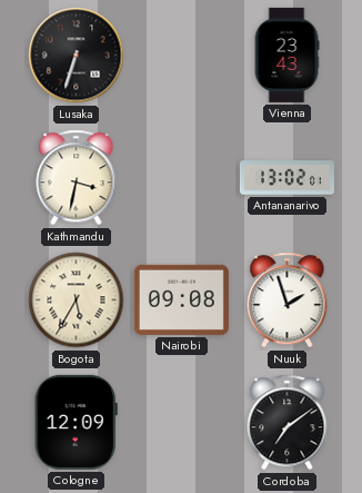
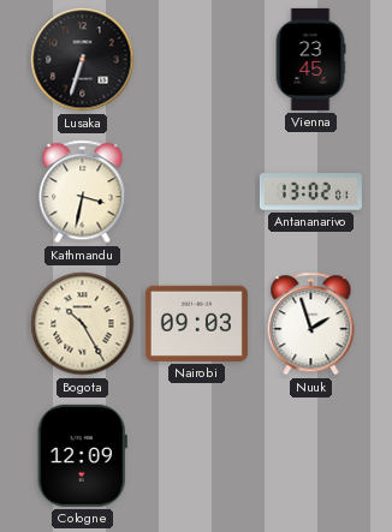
Vienna: 23:43 -> 23:45 (310, 59)
Bogota: 5:35 -> 10:25 (83, 324)
Nairobi: 09:08 -> 09:03 (196, 323)
Cordoba: 7:09 -> none (288, 423)
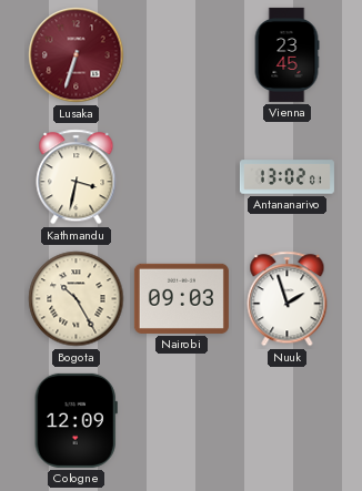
Lusaka dial: black -> burgundy (77, 55)
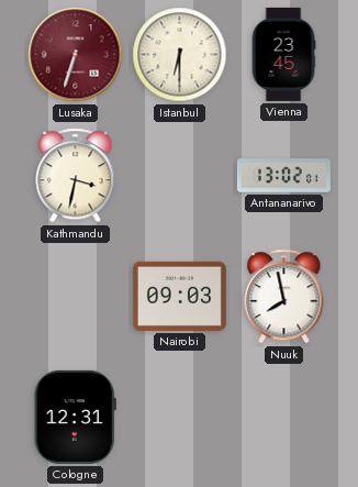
Istanbul: none -> 6:30 (180, 55)
Bogota: 10:25 -> none (77, 299)
Nuuk: 1:57 -> 7:58 (284, 297)
Cologne: 12:09 -> 12:31 (75, 417)
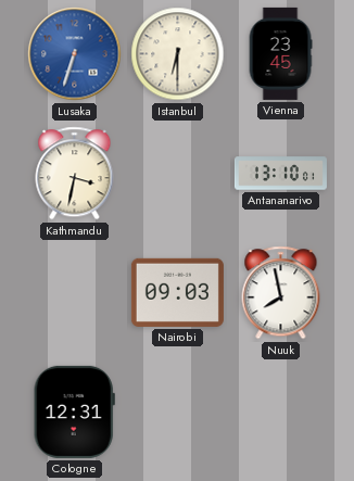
Lusaka dial: burgundy -> blue (75, 54)
Antananarivo: 13:02 -> 13:10 (280, 174)
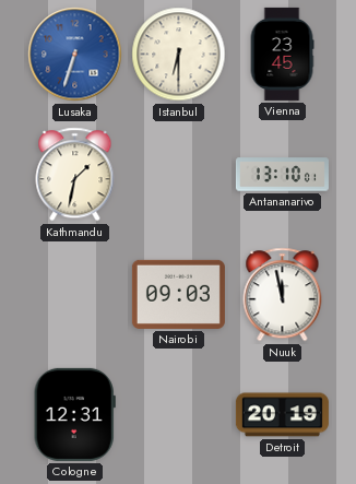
Kathmandu: 3:32 -> 1:32 (75, 175)
Nuuk: 7:58 -> 11:58 (283, 295)
Detroit: none -> 20:19 (282, 415)
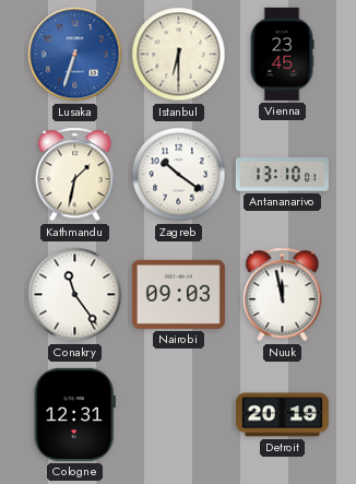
Zagreb: none -> 10:21 (179, 175)
Conakry: none -> 11:24 (75, 295)
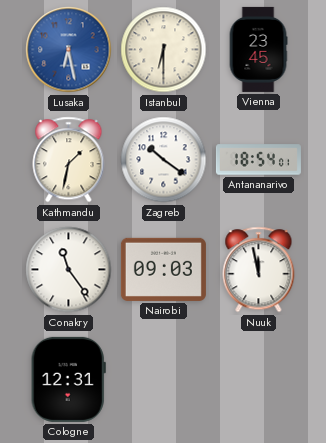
Lusaka: 6:33 -> 6:28 (69, 50)
Antananarivo: 13:10 -> 18:54 (258, 160)
Detroit: 20:19 -> none (282, 415)
